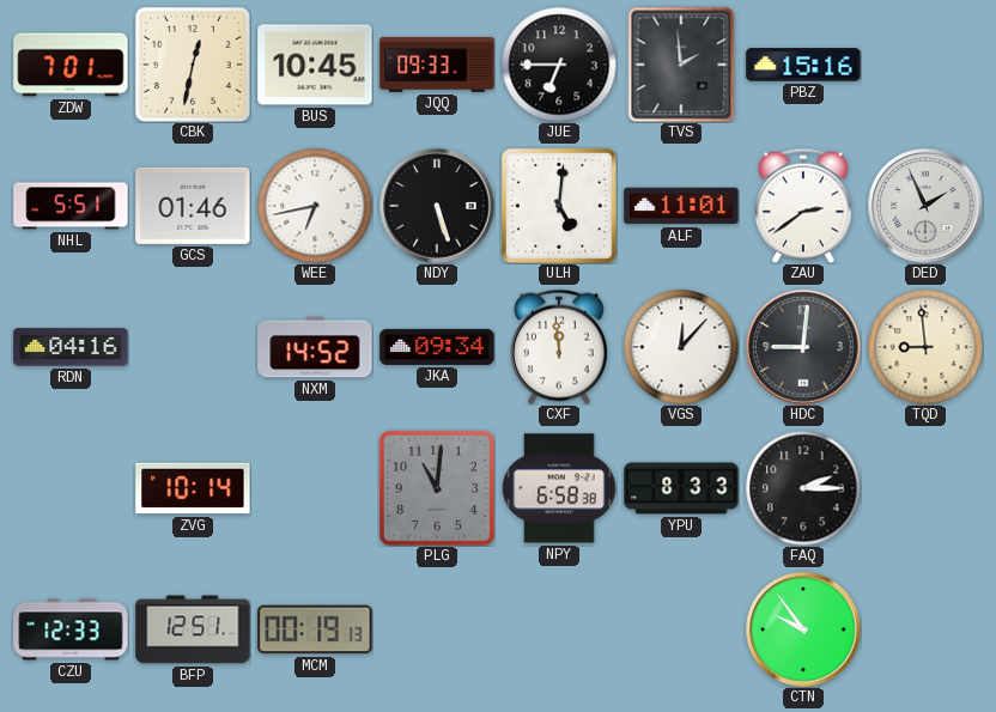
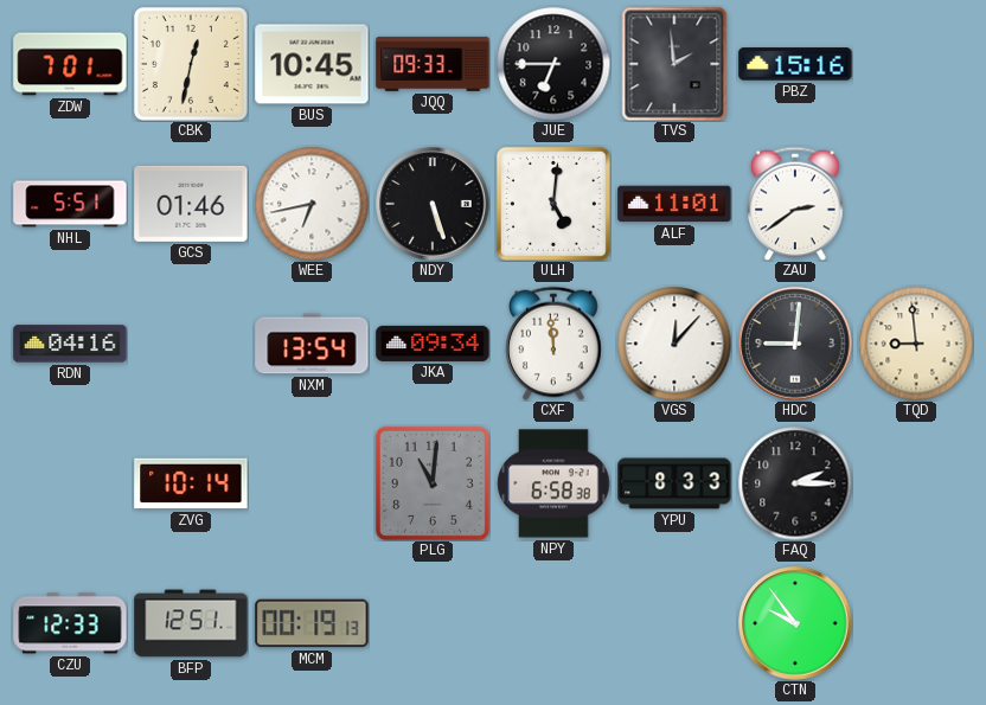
DED: 1:56 -> none (925, 206)
NXM: 14:52 -> 13:54 (312, 344)
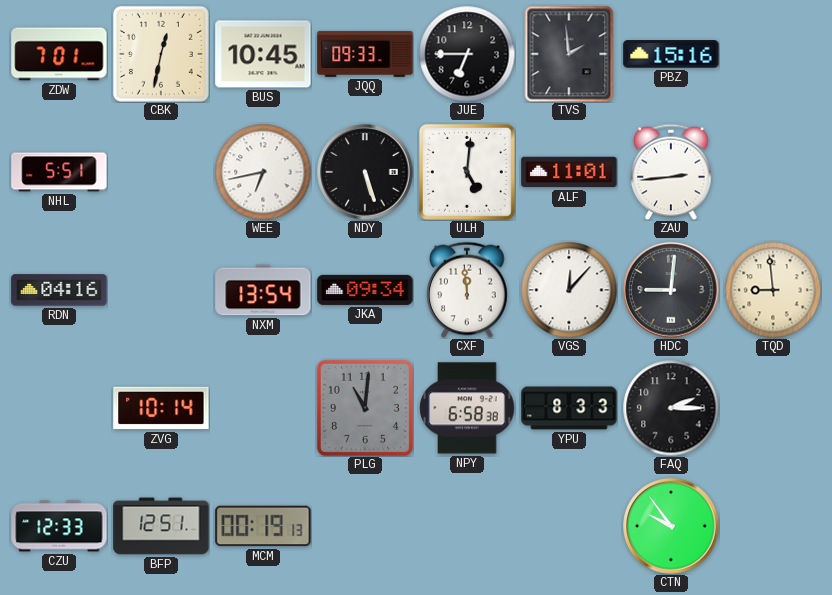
GCS: 01:46 -> none (191, 204)
ZAU: 2:39 -> 2:44 (671, 172)
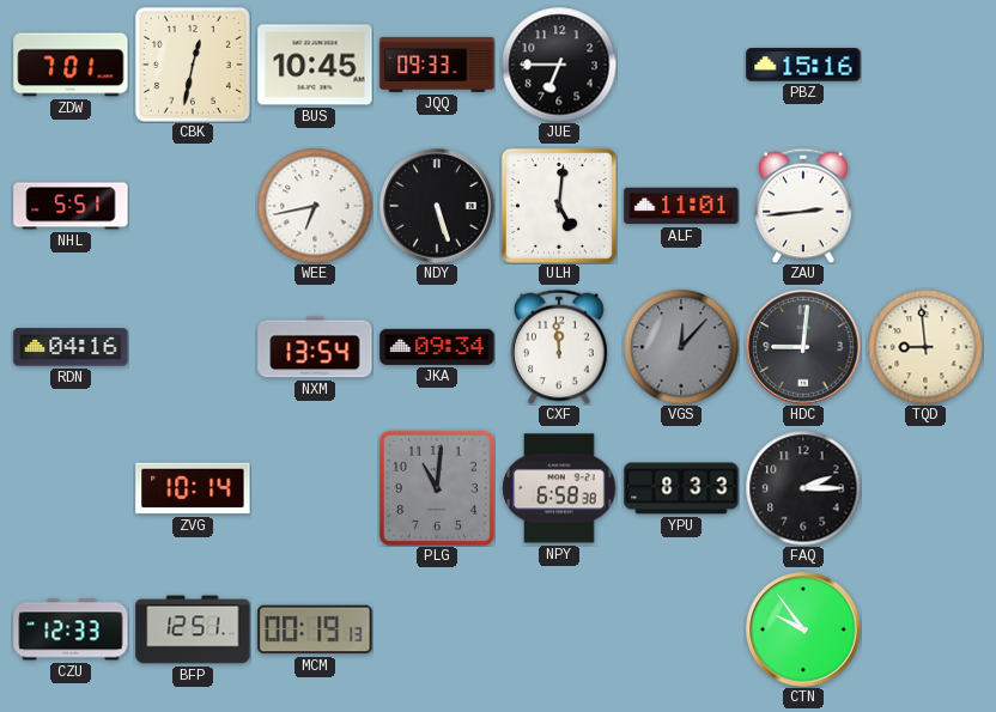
TVS: 1:59 -> none (569, 54)
VGS dial: white -> grey (681, 347)
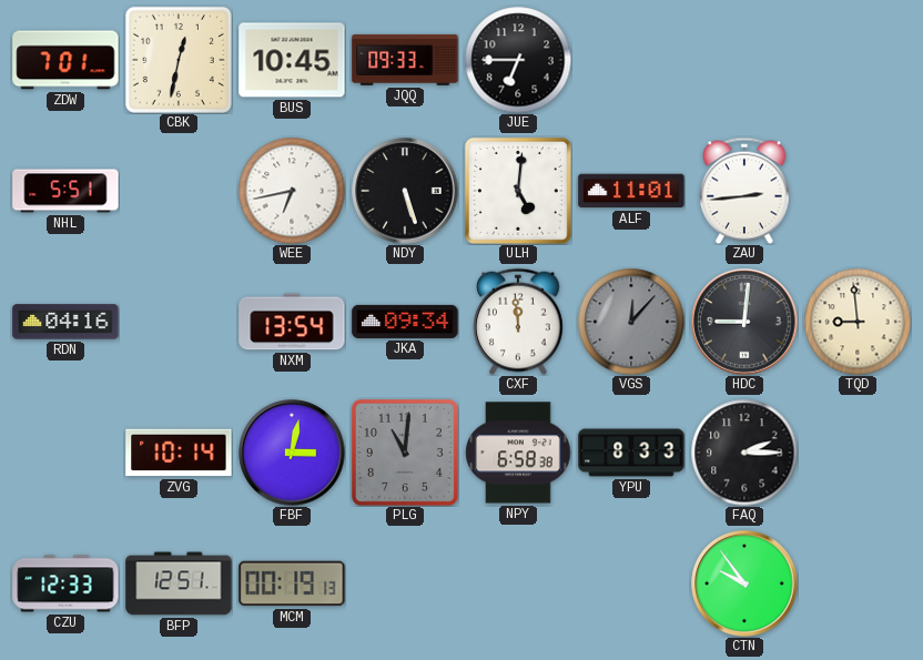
PBZ: 15:16 -> none (803, 65)
FBF: none -> 3:02 (292, 453)
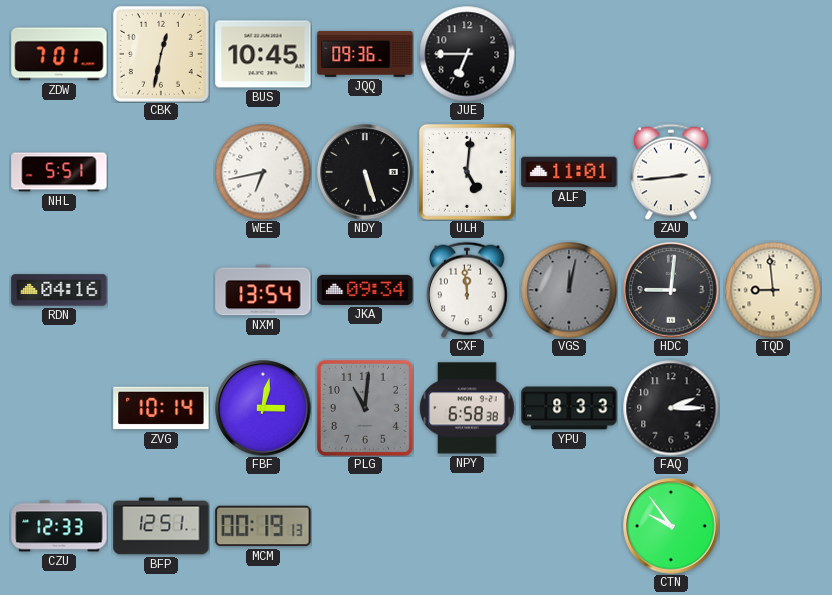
JQQ: 09:33 -> 09:36 (365, 54)
VGS: 12:07 -> 12:02 (569, 290)
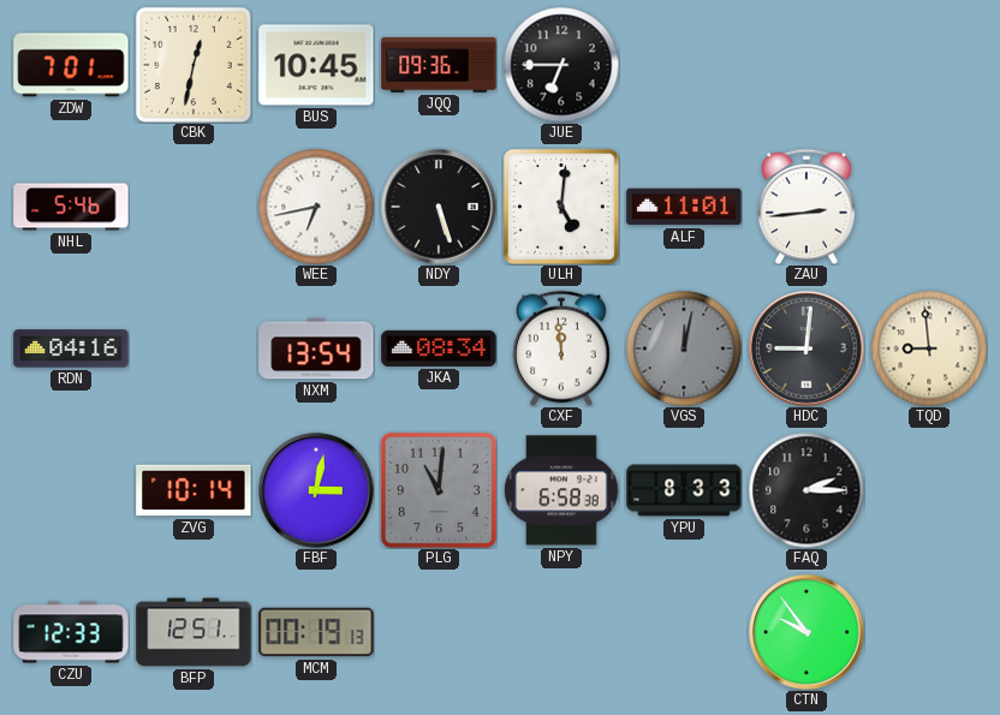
NHL: 5:51 -> 5:46 (71, 207)
JKA: 09:34 -> 08:34 (439, 348)
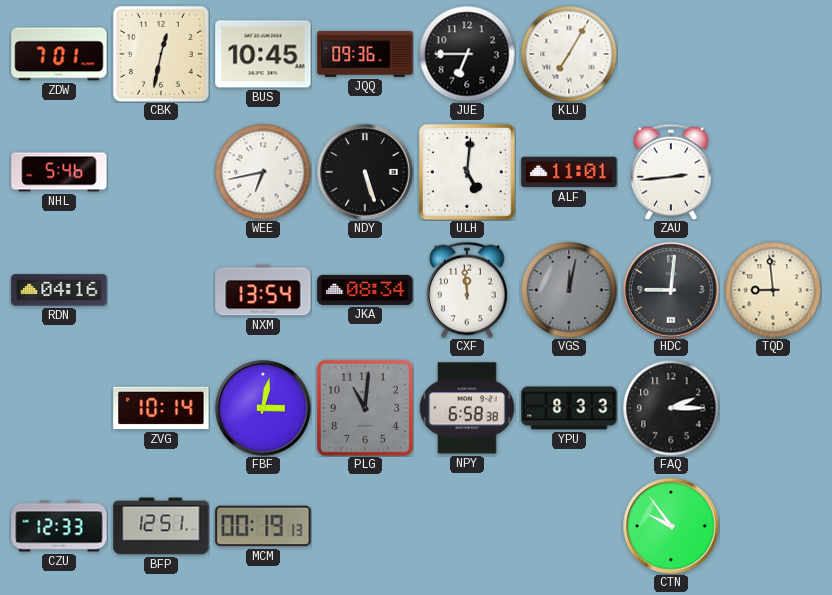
KLU: none -> 7:05 (569, 54)
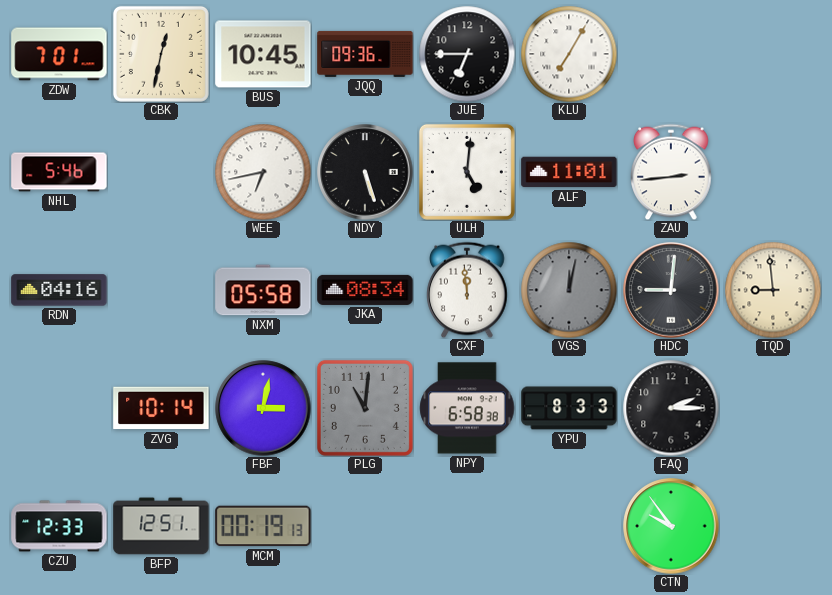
NXM: 13:54 -> 05:58 (263, 290)
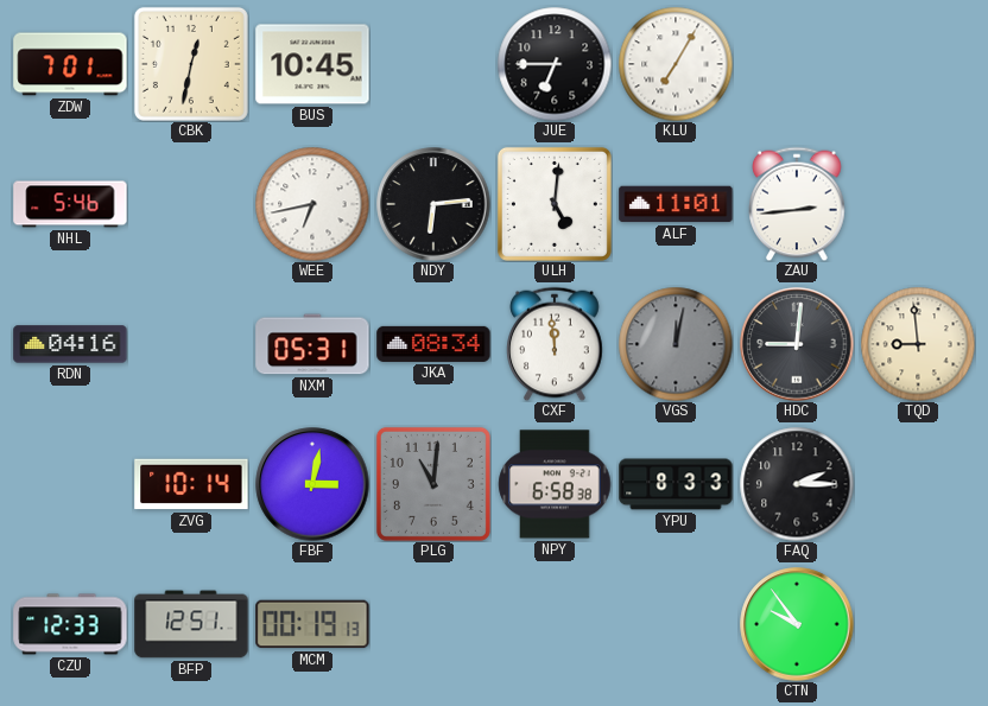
JQQ: 09:36 -> none (365, 54)
NDY: 5:27 -> 6:14 (433, 204)
NXM: 05:58 -> 05:31 (312, 344)
